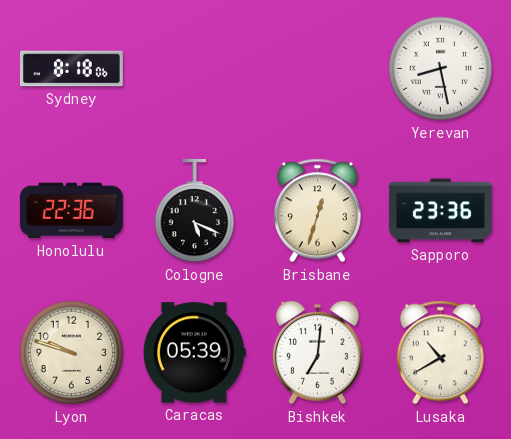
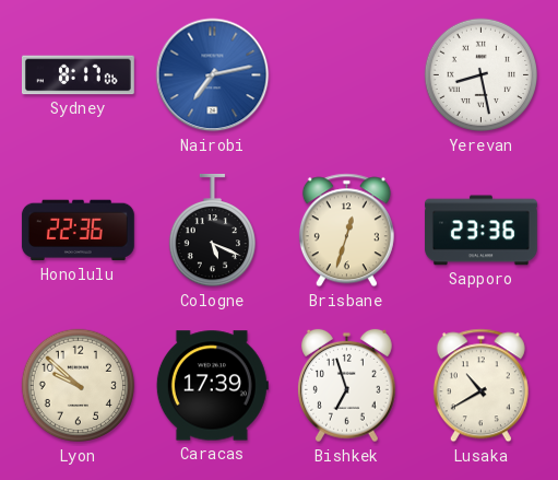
Sydney: 8:18 -> 8:17 (78, 75)
Nairobi: none -> 7:13 (213, 75)
Lyon: 9:48 -> 9:52 (79, 386)
Caracas: 05:39 -> 17:39 (212, 386)
Bishkek: 7:01 -> 6:57 (346, 386)
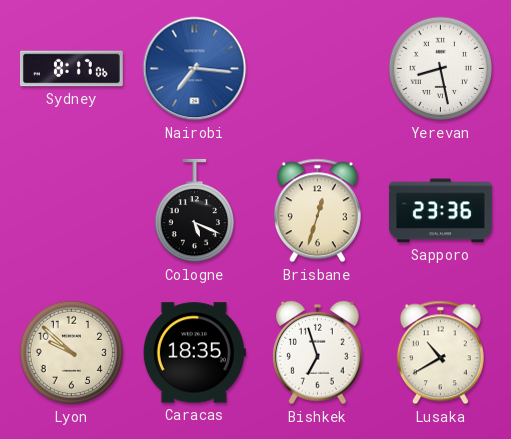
Nairobi: 7:13 -> 7:16 (195, 69)
Honolulu: 22:36 -> none (78, 231)
Caracas: 17:39 -> 18:35 (194, 353)
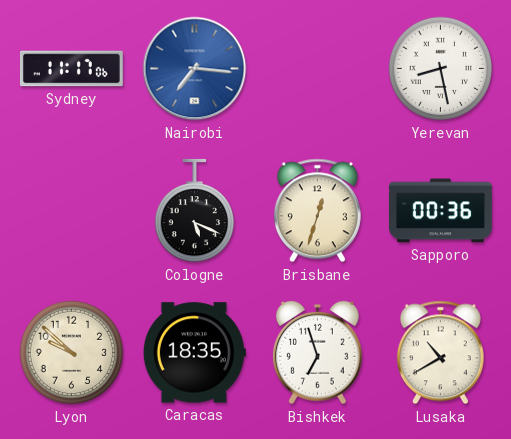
Sydney: 8:17 -> 11:17 (71, 69)
Sapporo: 23:36 -> 00:36 (440, 211)
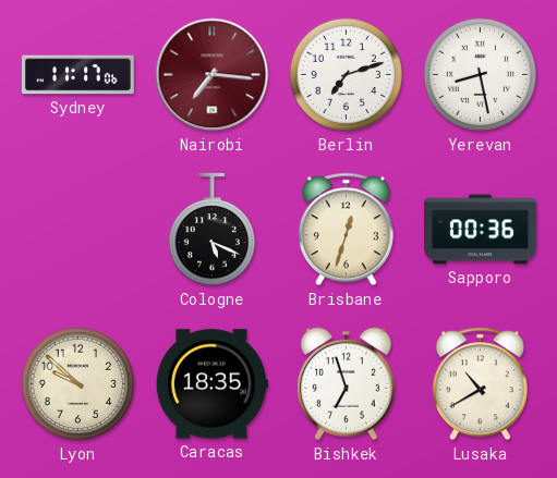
Nairobi dial: blue -> burgundy (213, 75)
Berlin: none -> 7:12 (347, 75)
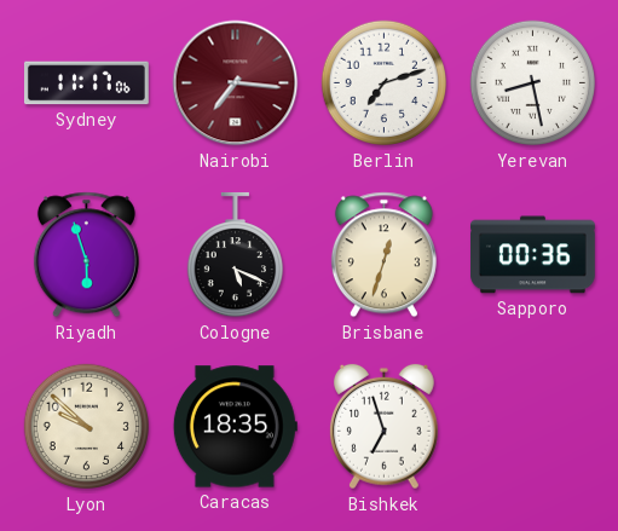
Riyadh: none -> 5:57 (86, 255)
Lusaka: 10:40 -> none (480, 384)
